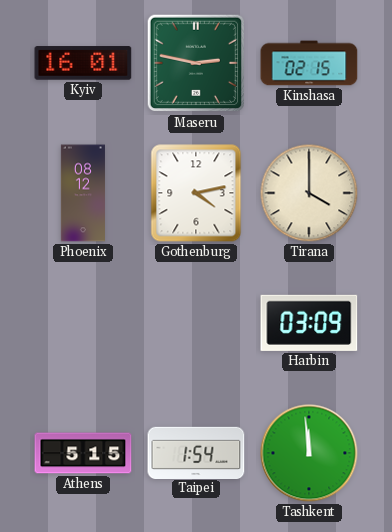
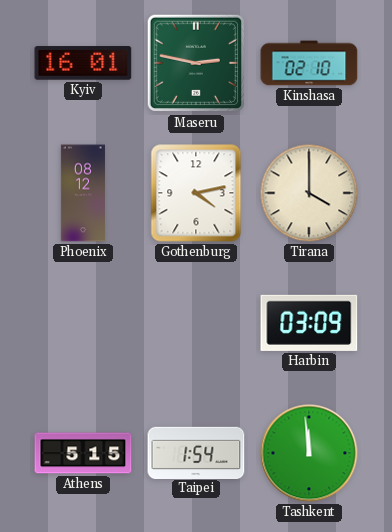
Kinshasa: 02:15 -> 02:10 (309, 63)
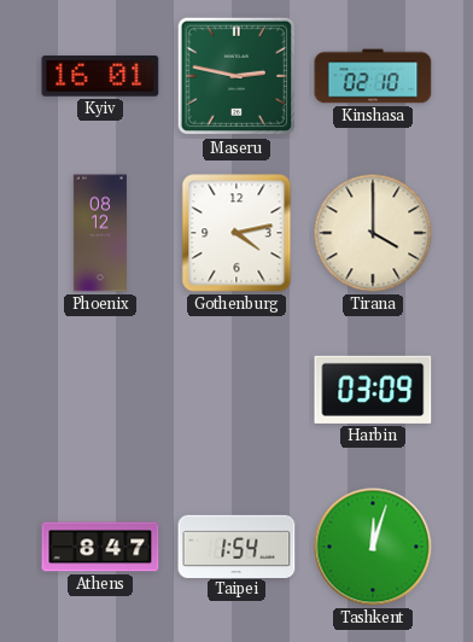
Athens: 5:15 -> 8:47 (100, 547)
Tashkent: 11:59 -> 12:03 (373, 547)
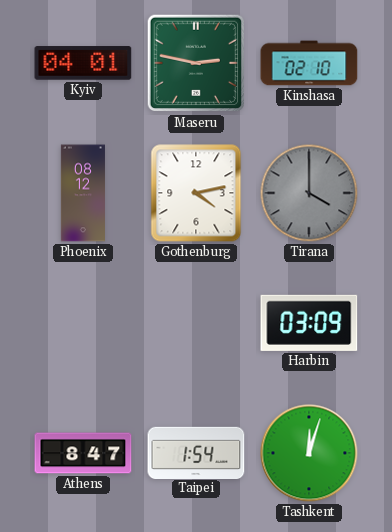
Kyiv: 16:01 -> 04:01 (83, 63)
Tirana dial: cream -> grey (309, 193)
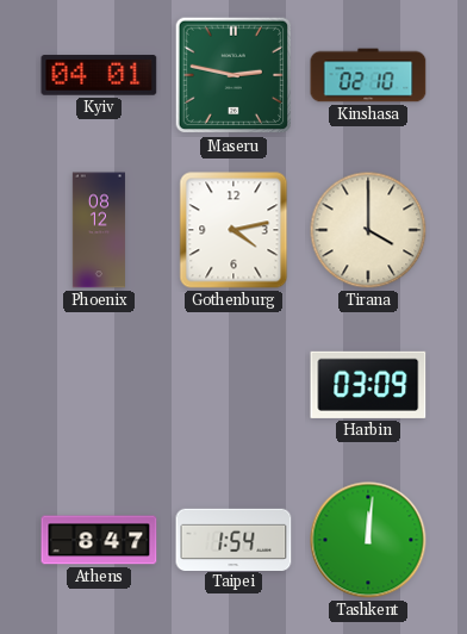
Tirana dial: grey -> cream (368, 230)
Tashkent: 12:03 -> 12:01 (368, 540)
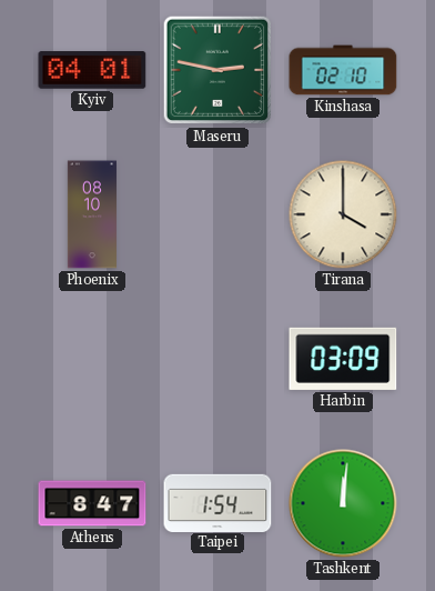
Phoenix: 08:12 -> 08:10 (92, 214)
Gothenburg: 4:13 -> none (233, 230)
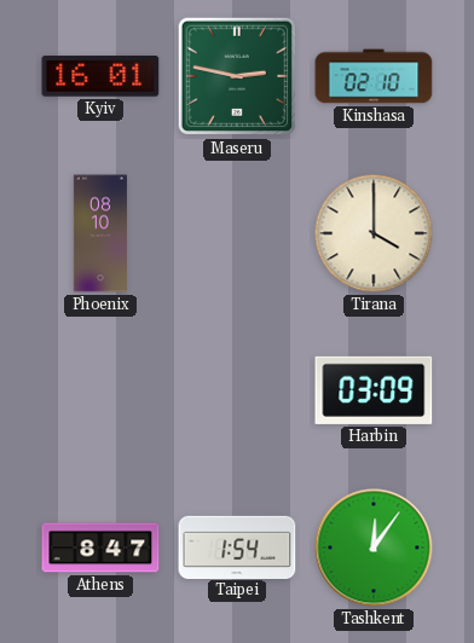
Kyiv: 04:01 -> 16:01 (100, 76)
Tashkent: 12:01 -> 12:06 (374, 548)
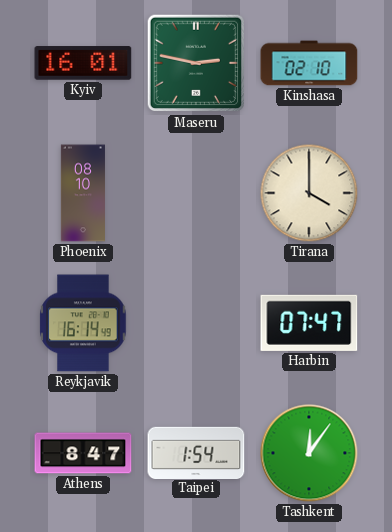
Reykjavik: none -> 16:14 (83, 323)
Harbin: 03:09 -> 07:47 (309, 323)
